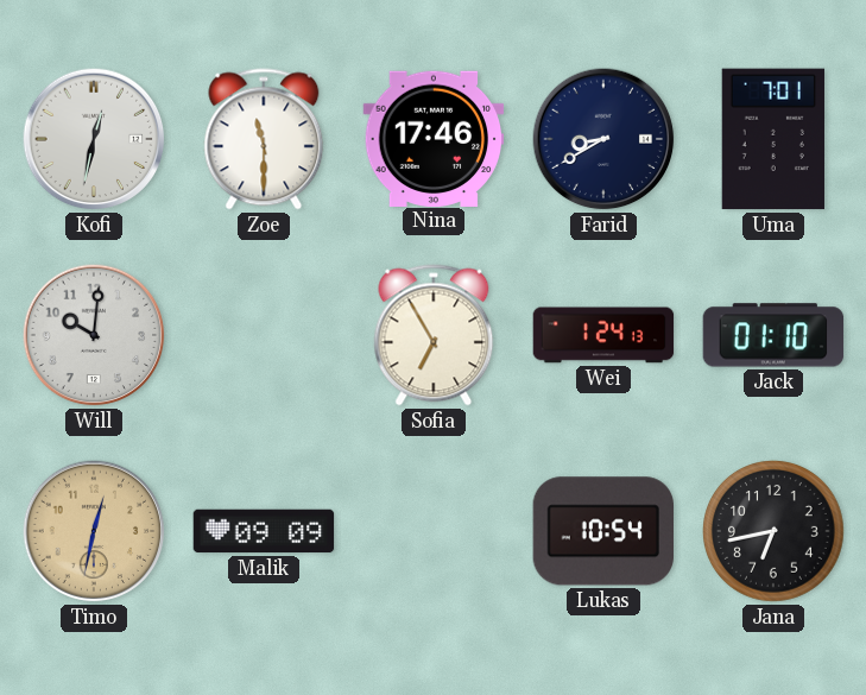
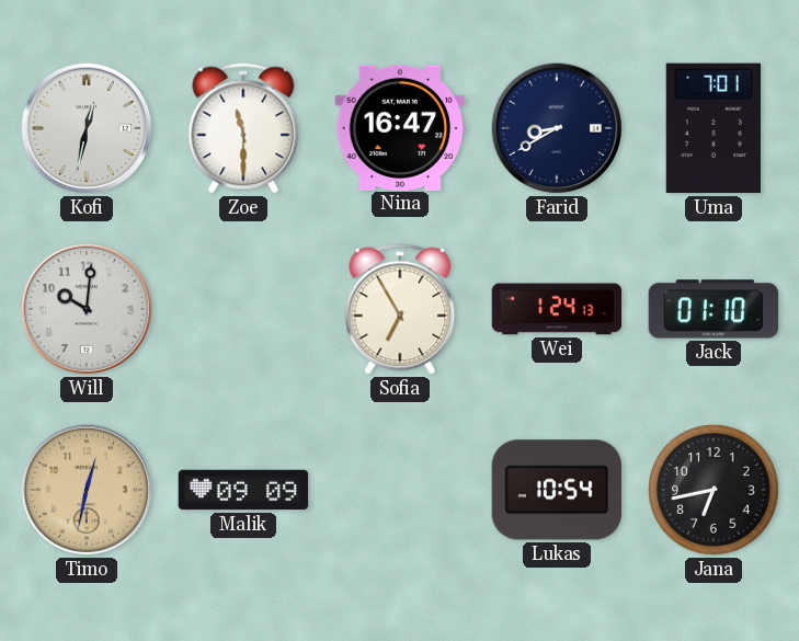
Nina: 17:46 -> 16:47 (400, 127)
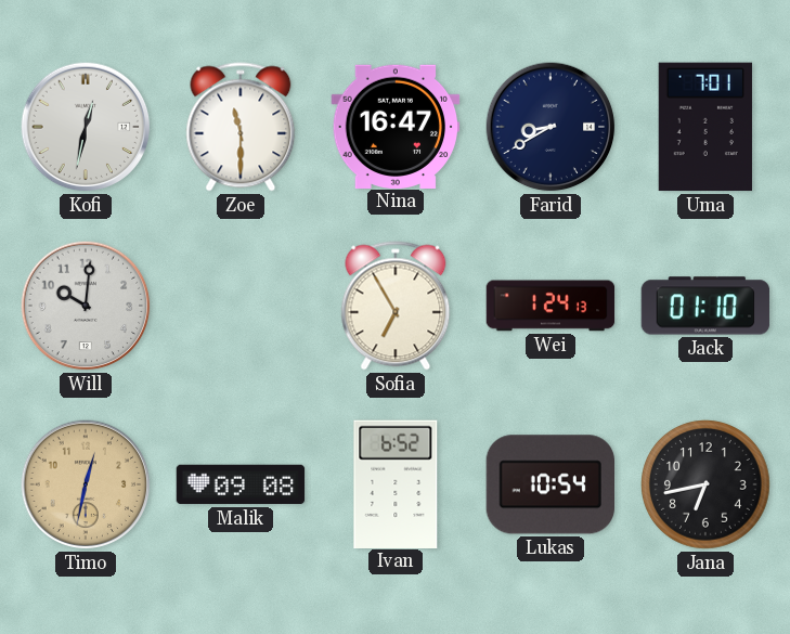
Malik: 09:09 -> 09:08 (241, 484)
Ivan: none -> 6:52 (396, 483)
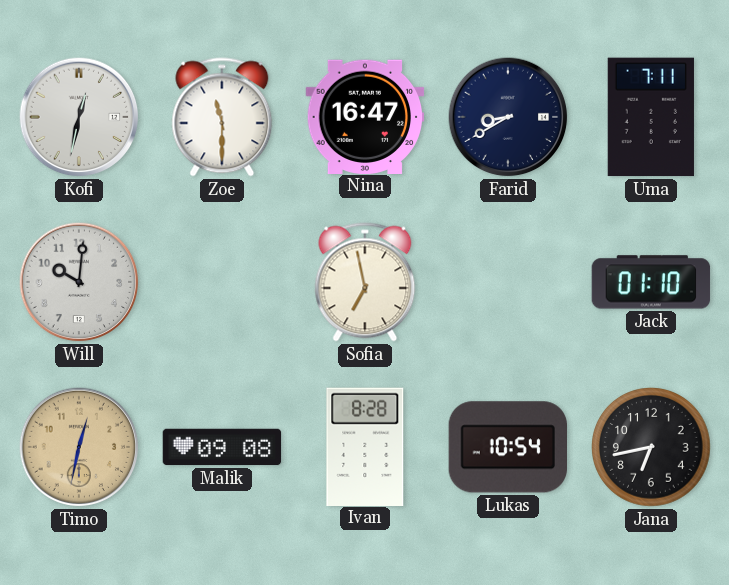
Uma: 7:01 -> 7:11 (651, 117)
Sofia: 6:55 -> 6:58 (365, 282)
Wei: 1:24 -> none (551, 306)
Ivan: 6:52 -> 8:28 (365, 446)
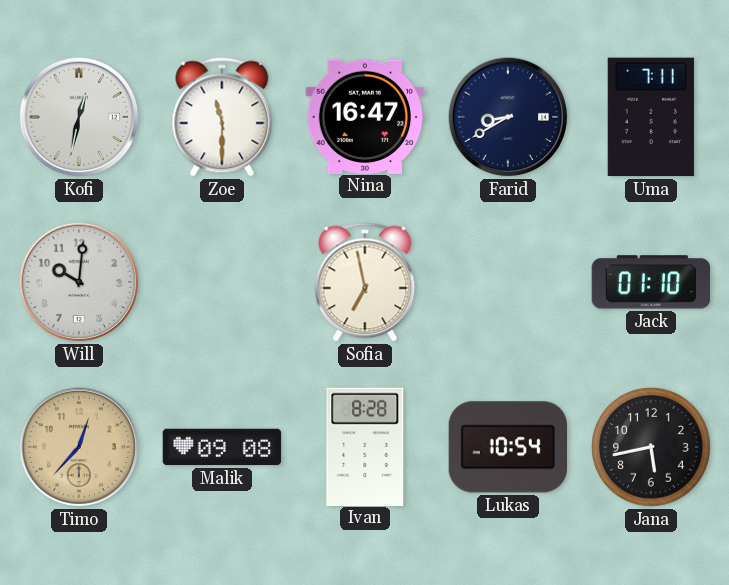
Timo: 12:32 -> 12:37 (79, 447)
Jana: 6:43 -> 5:43 (652, 448)
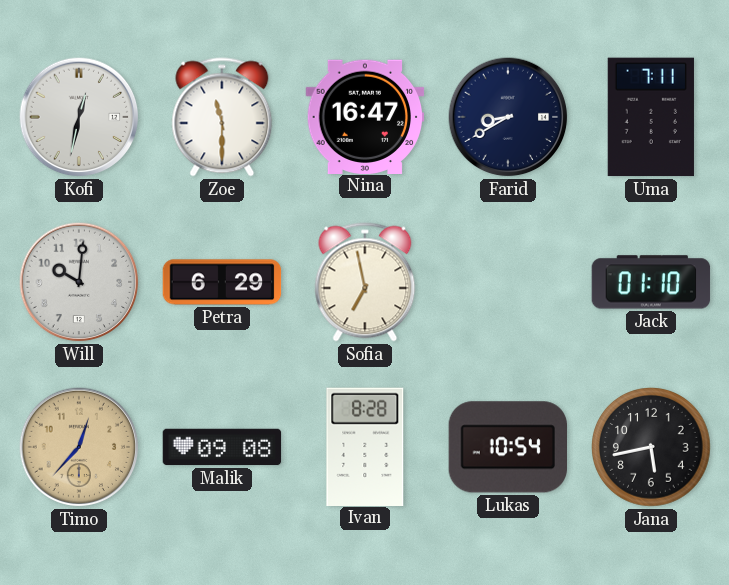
Petra: none -> 6:29 (222, 282)
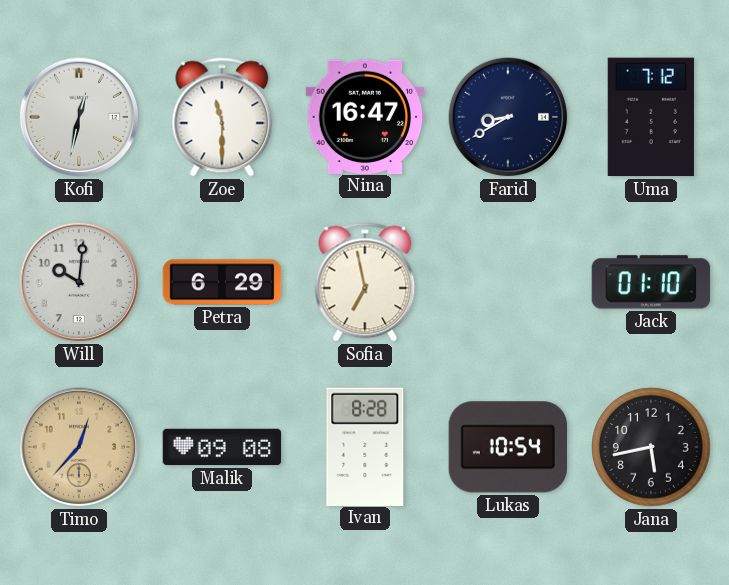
Uma: 7:11 -> 7:12 (651, 117)
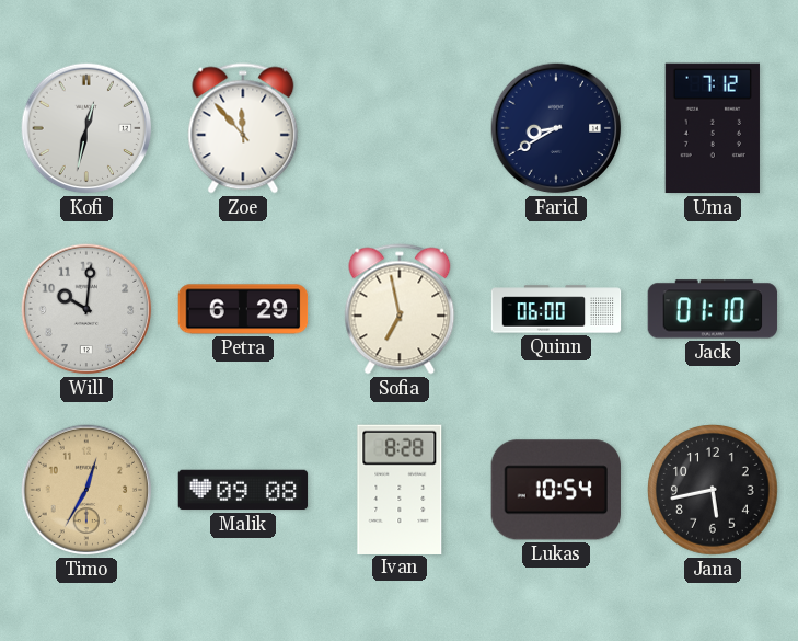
Zoe: 11:30 -> 11:53 (243, 128)
Nina: 16:47 -> none (365, 116)
Quinn: none -> 06:00 (556, 309)
Timo: 12:37 -> 12:35 (86, 490)
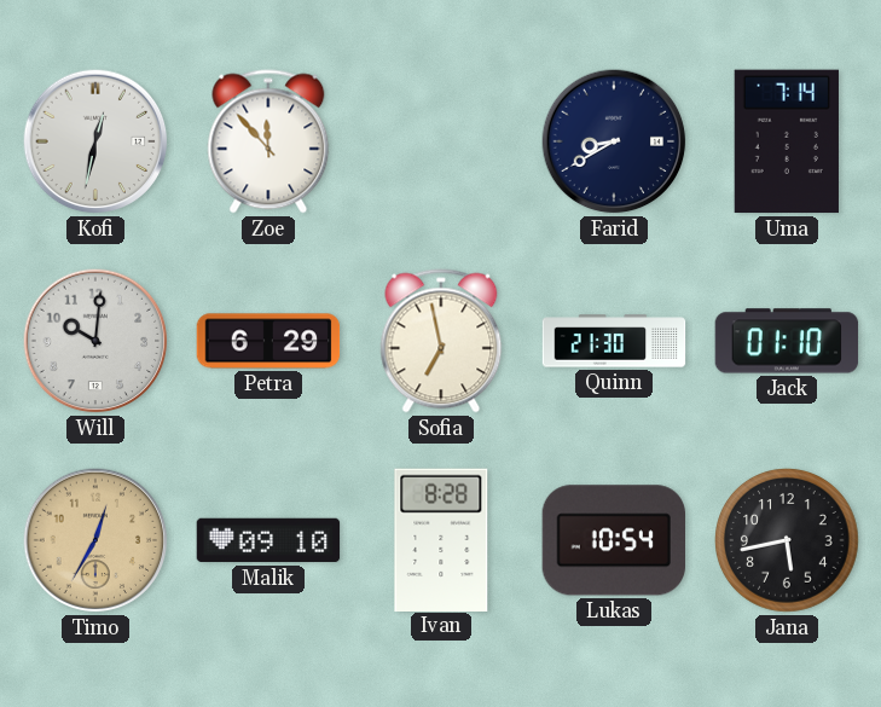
Uma: 7:12 -> 7:14 (787, 141)
Quinn: 06:00 -> 21:30 (614, 341)
Malik: 09:08 -> 09:10 (268, 540)
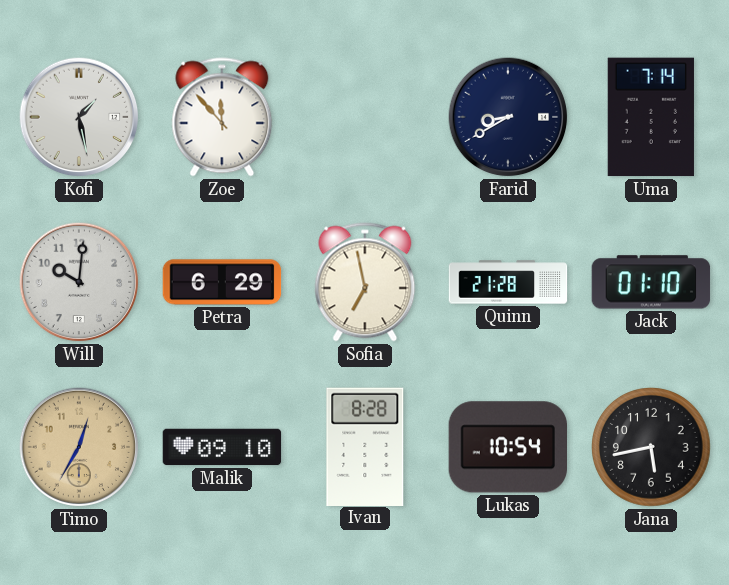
Kofi: 12:32 -> 1:28 (79, 117)
Quinn: 21:30 -> 21:28 (508, 282)
